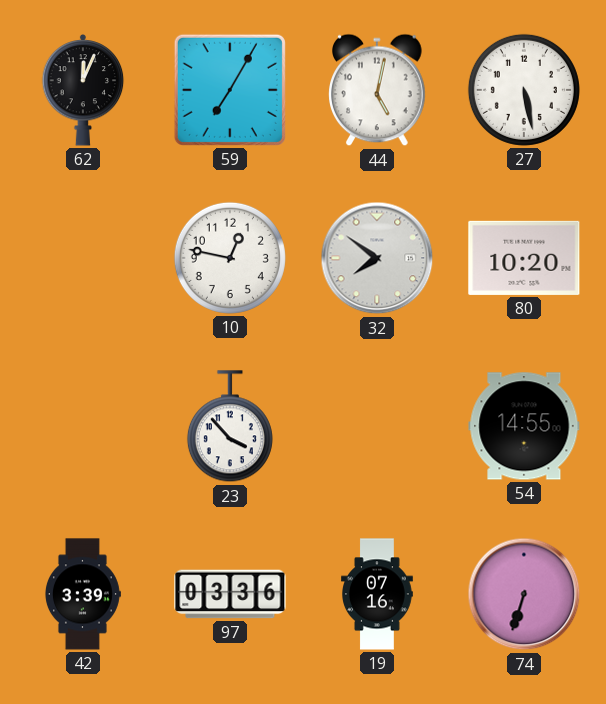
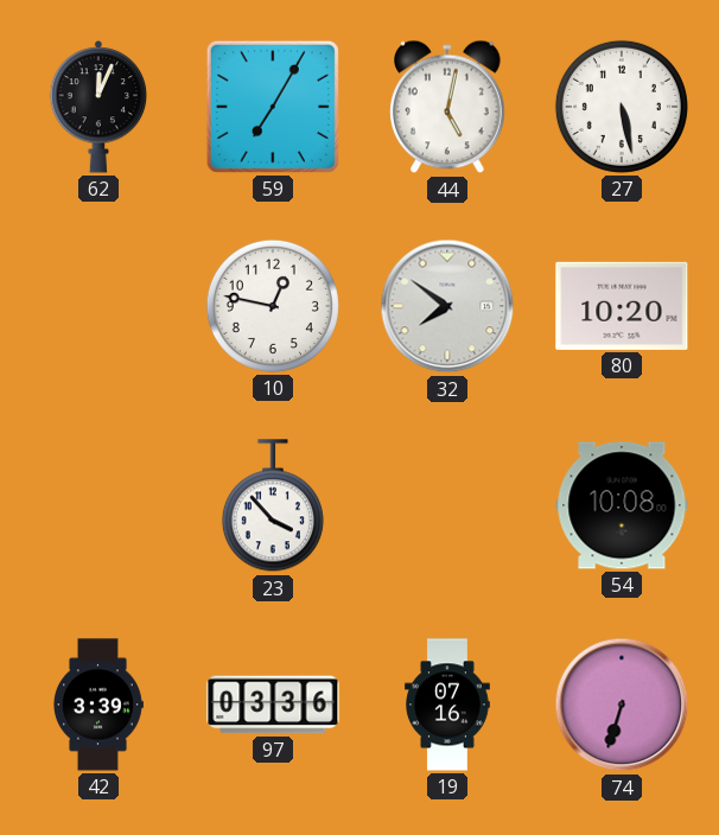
54: 14:55 -> 10:08 (622, 505)
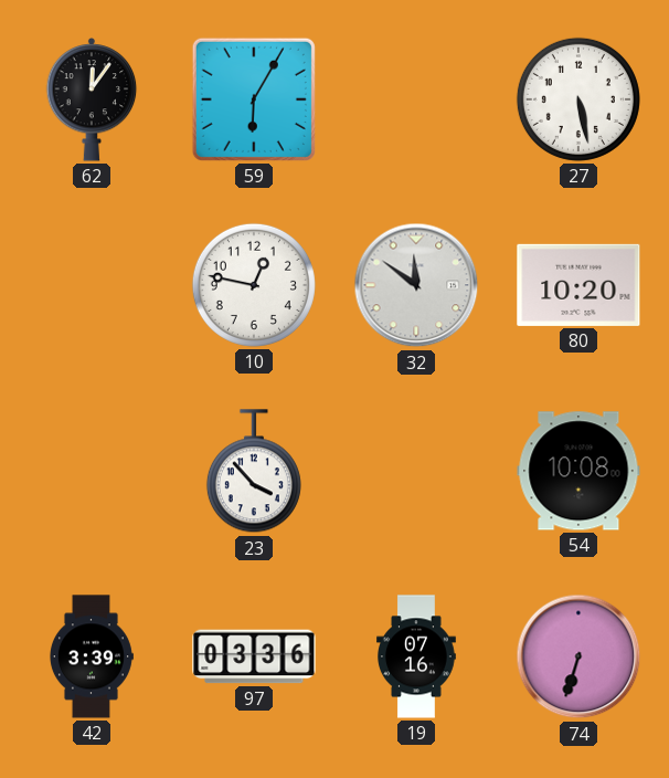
62: 12:04 -> 12:06 (92, 101)
59: 7:05 -> 6:05 (254, 99)
44: 5:02 -> none (448, 107)
32: 7:51 -> 11:51 (416, 285)
